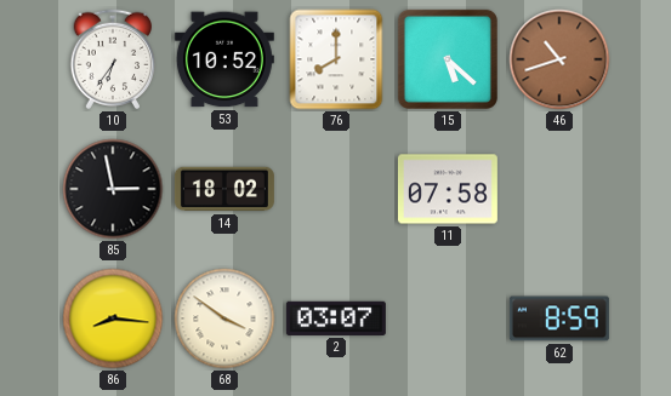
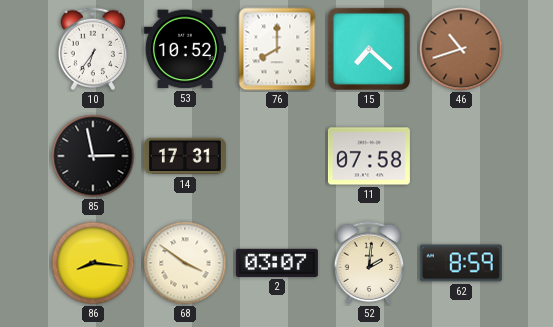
15: 5:22 -> 7:22 (369, 49)
14: 18:02 -> 17:31 (185, 156)
52: none -> 2:01 (369, 263)
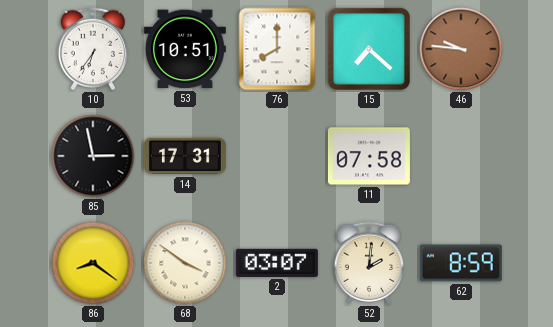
53: 10:52 -> 10:51 (185, 49)
46: 10:42 -> 9:46 (461, 49)
86: 8:16 -> 8:21 (93, 263)
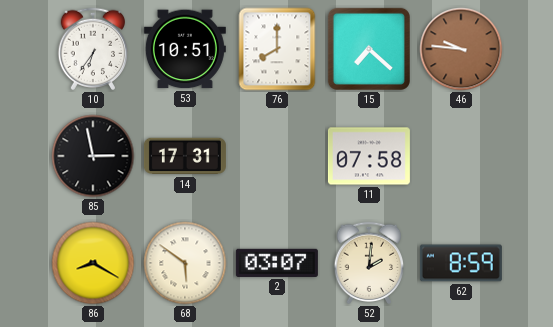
86: 8:21 -> 8:20 (93, 263)
68: 3:51 -> 5:51 (185, 263)
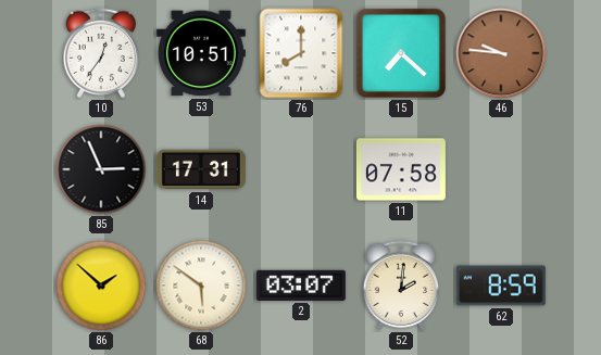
10: 6:36 -> 12:36 (101, 53)
85: 2:58 -> 2:56 (101, 169)
86: 8:20 -> 1:52 (101, 286)
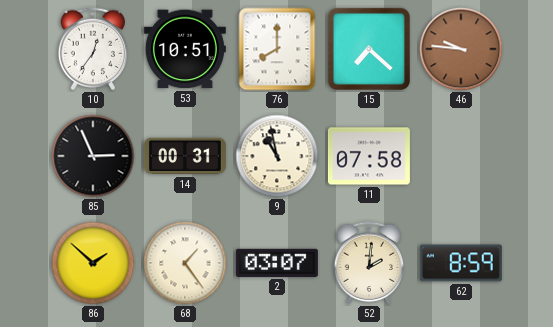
14: 17:31 -> 00:31 (185, 156)
9: none -> 10:58 (277, 156)
68: 5:51 -> 1:24 (185, 263)
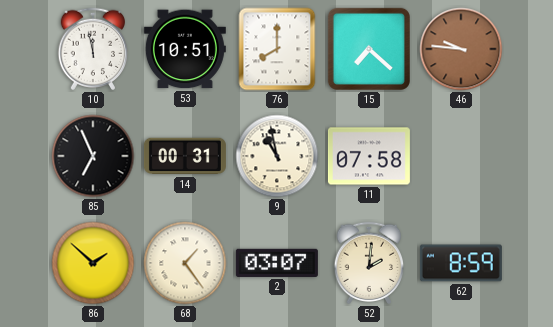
10: 12:36 -> 11:58 (93, 49)
85: 2:56 -> 6:56 (93, 156)
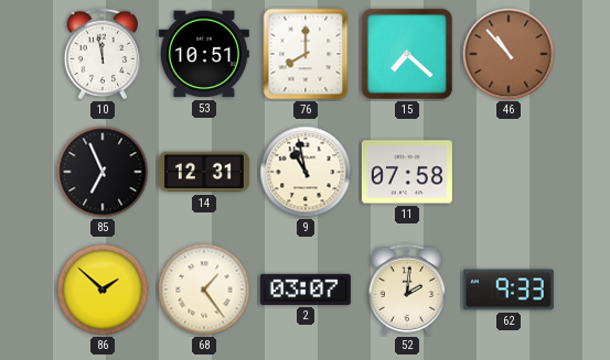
46: 9:46 -> 10:53 (509, 54)
14: 00:31 -> 12:31 (204, 172)
62: 8:59 -> 9:33 (509, 290)
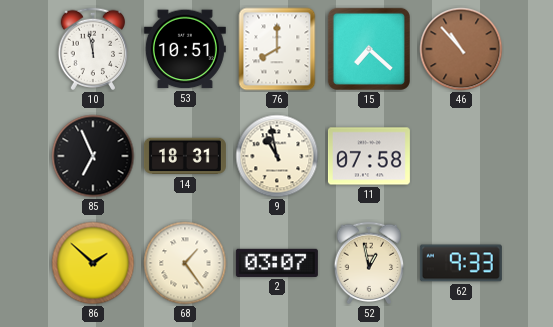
14: 12:31 -> 18:31 (185, 156)
52: 2:01 -> 12:58 (369, 263)
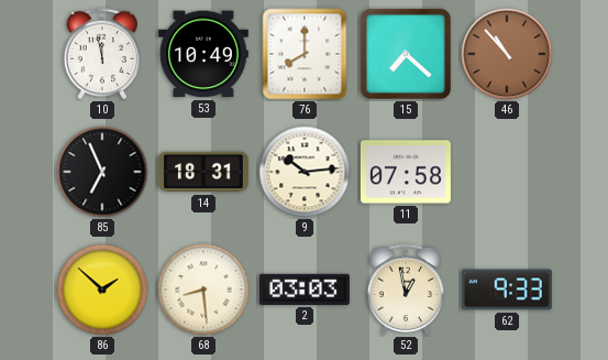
53: 10:51 -> 10:49 (203, 54)
9: 10:58 -> 10:14 (305, 172)
68: 1:24 -> 8:29 (203, 290)
2: 03:07 -> 03:03 (305, 290)
